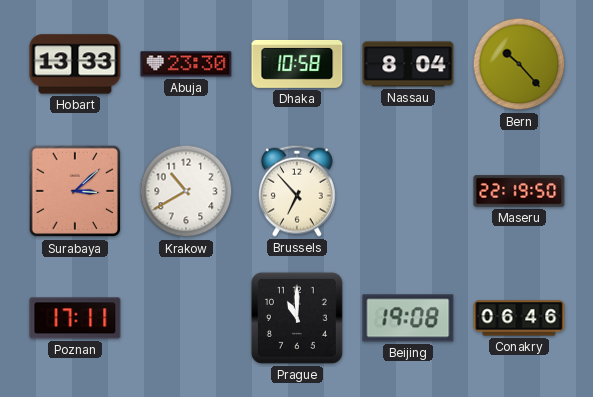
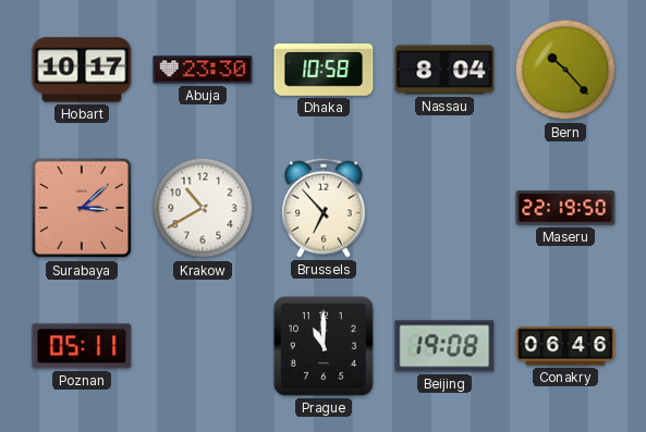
Hobart: 13:33 -> 10:17 (82, 70)
Poznan: 17:11 -> 05:11 (82, 346)
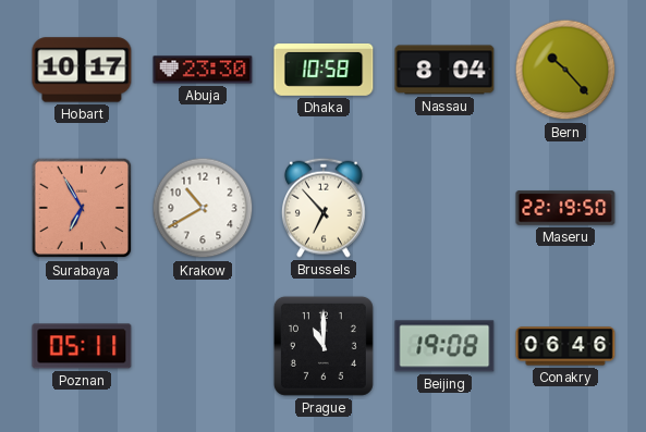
Surabaya: 3:08 -> 6:55 (82, 208)
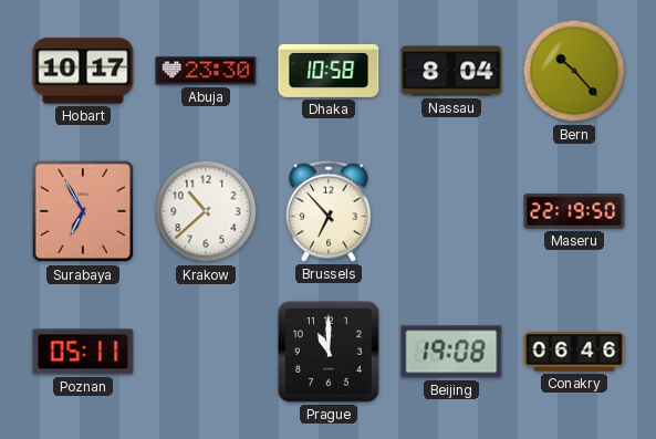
Krakow: 10:40 -> 10:38 (206, 211)
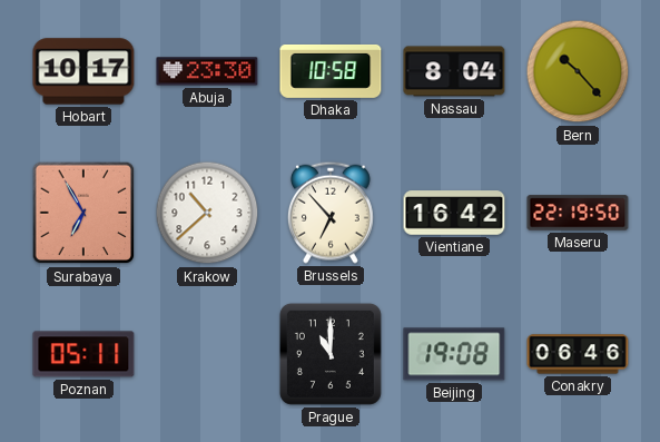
Vientiane: none -> 16:42 (454, 213)
